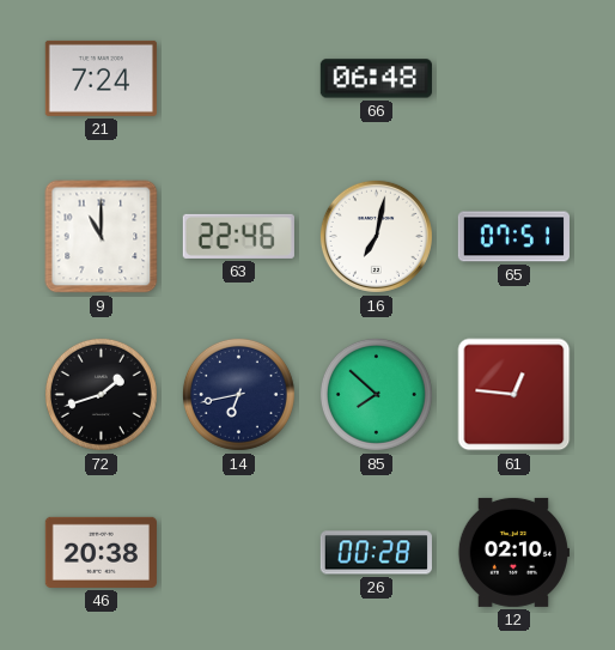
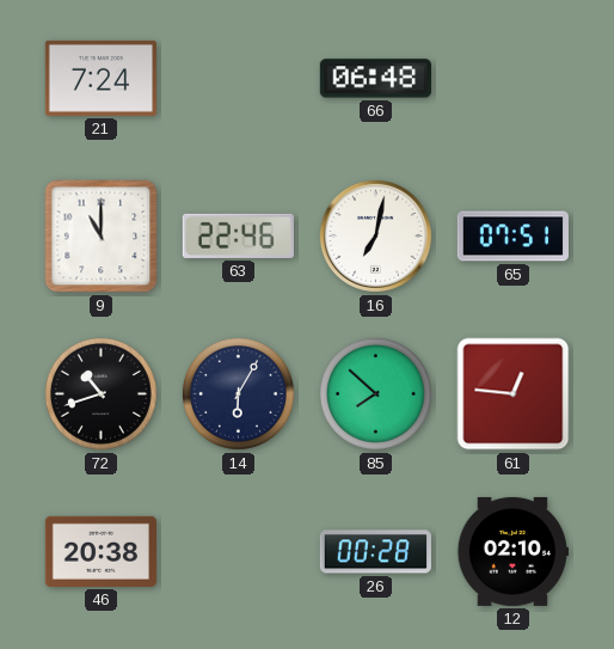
72: 1:42 -> 10:42 (100, 393)
14: 6:43 -> 6:05 (238, 393)
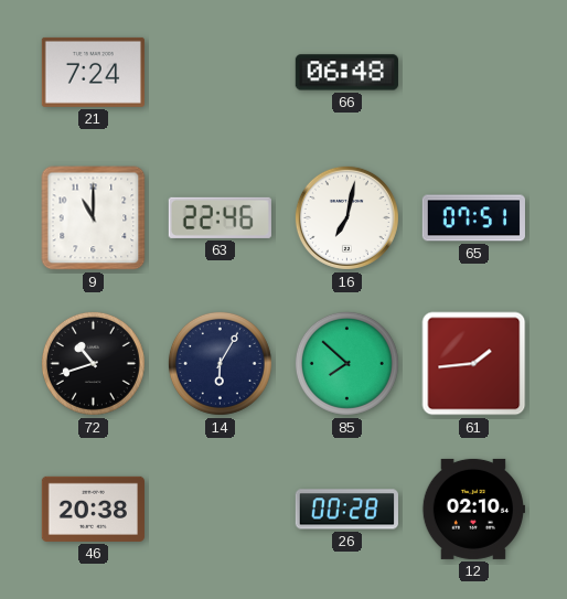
61: 12:46 -> 1:44 (474, 364)
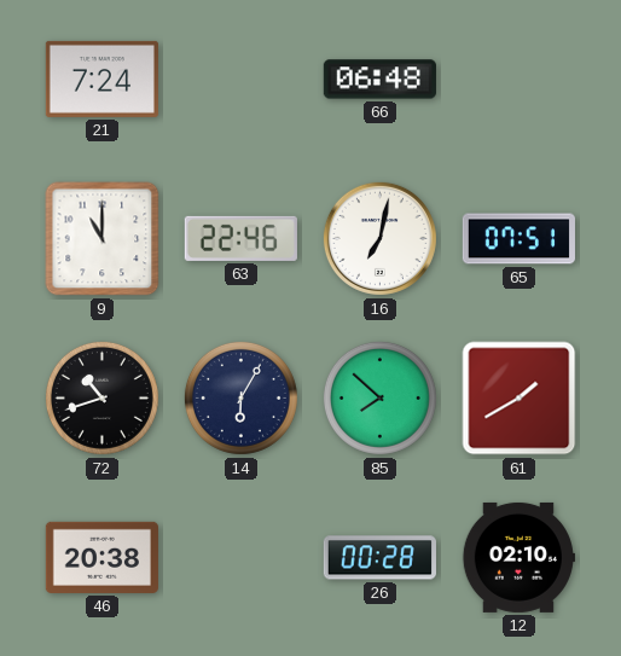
61: 1:44 -> 1:40 (520, 399)
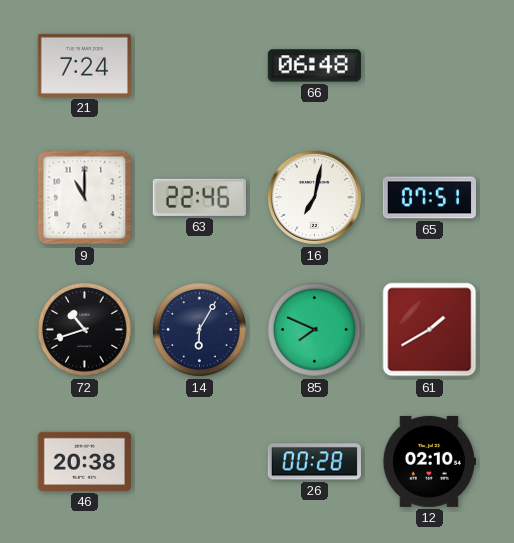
85: 7:52 -> 7:49 (314, 329)
